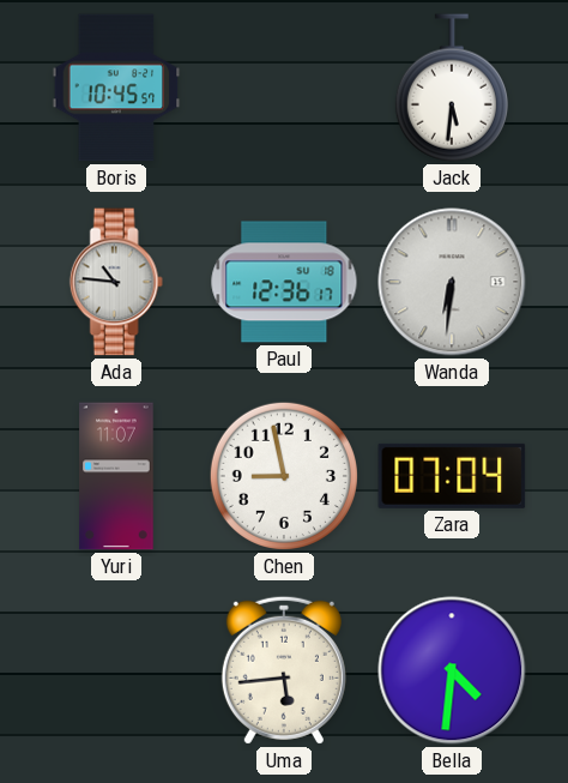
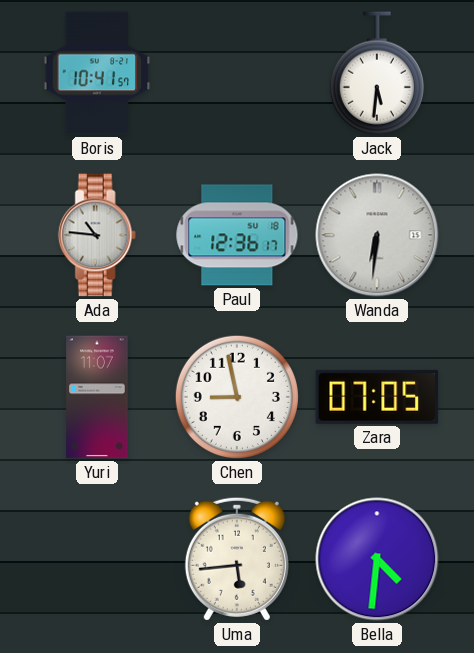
Boris: 10:45 -> 10:41 (97, 73)
Zara: 07:04 -> 07:05 (377, 397)
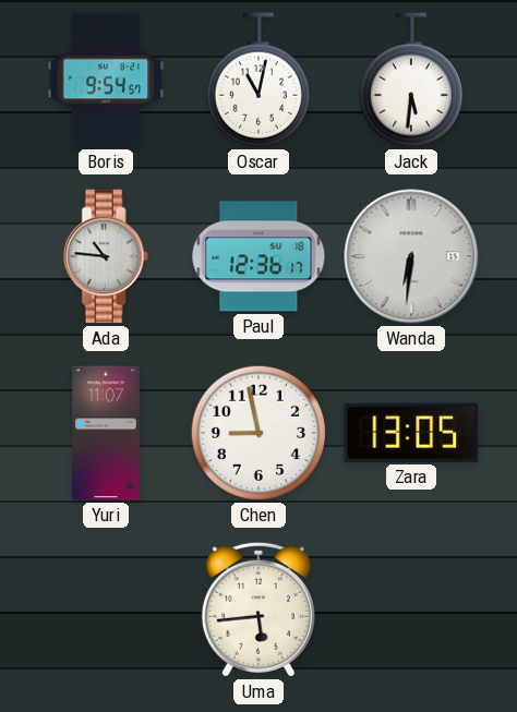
Boris: 10:41 -> 9:54 (106, 80)
Oscar: none -> 11:02 (258, 80)
Zara: 07:05 -> 13:05 (411, 433)
Bella: 4:31 -> none (377, 559)
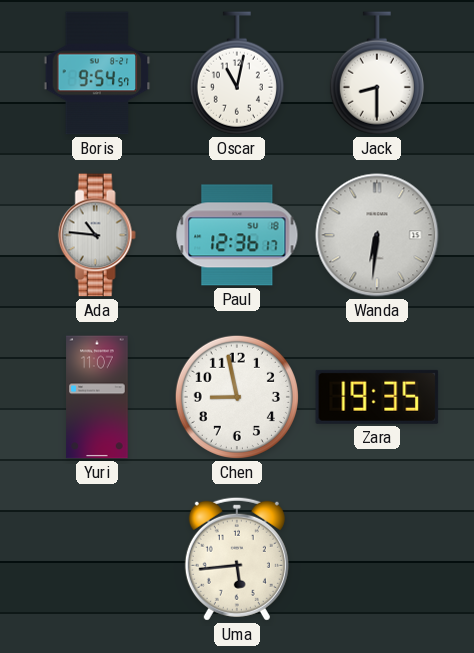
Jack: 5:31 -> 8:30 (377, 73)
Zara: 13:05 -> 19:35 (377, 397)
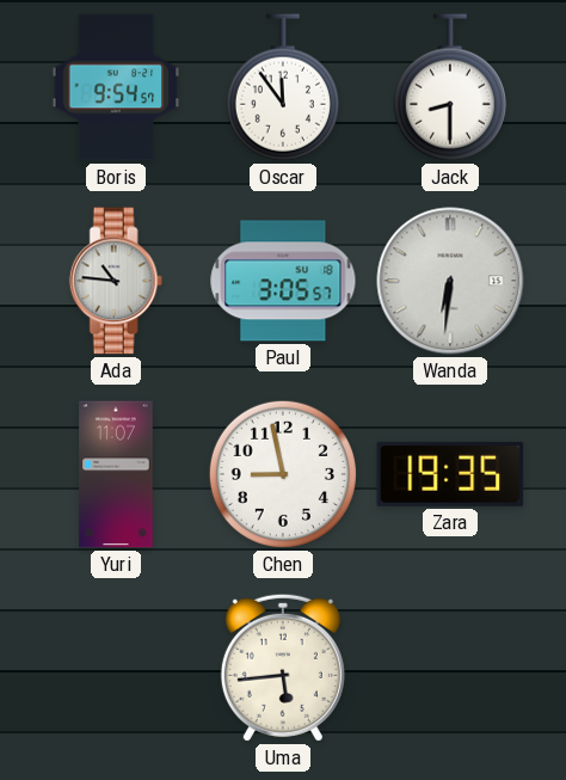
Oscar: 11:02 -> 11:54 (283, 87)
Paul: 12:36 -> 3:05 (283, 281)
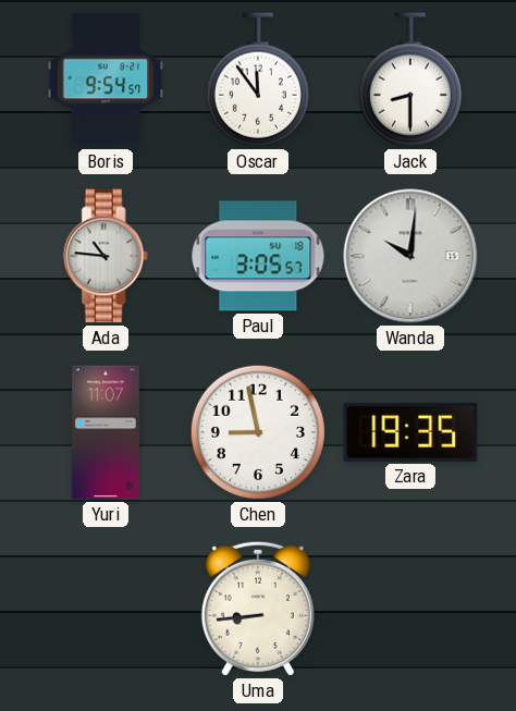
Wanda: 6:31 -> 10:01 (410, 256)
Uma: 5:44 -> 8:44 (258, 609)
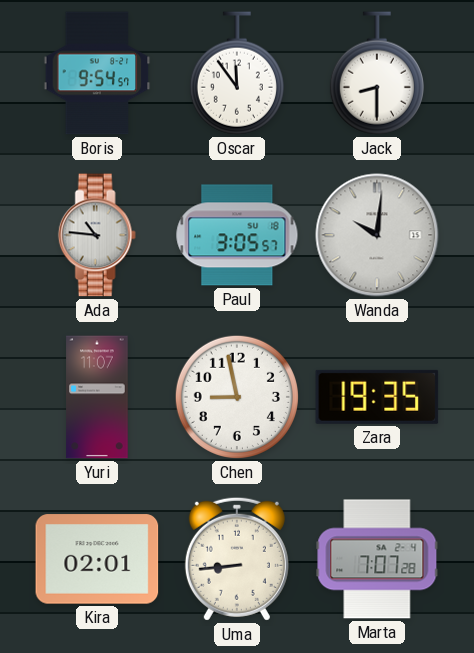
Kira: none -> 02:01 (97, 559)
Marta: none -> 7:07 (377, 559)
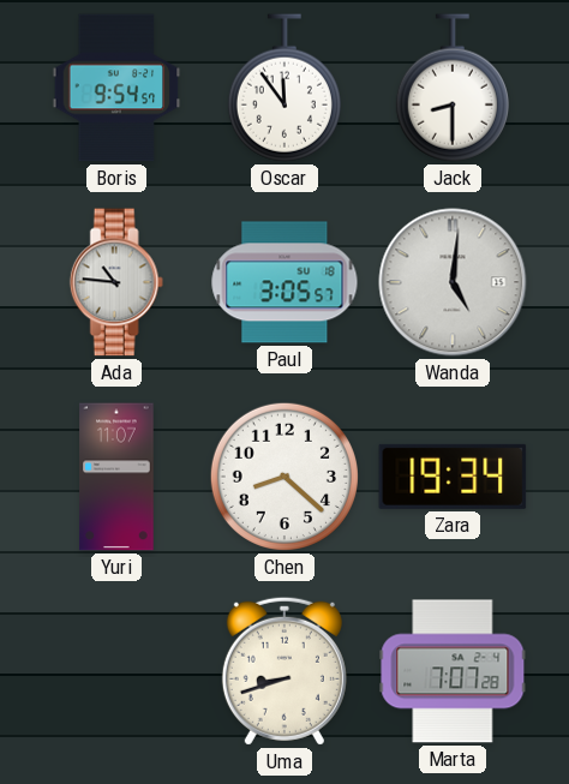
Wanda: 10:01 -> 5:01 (453, 282)
Chen: 8:58 -> 8:22 (284, 477)
Zara: 19:35 -> 19:34 (453, 477)
Kira: 02:01 -> none (97, 559)
Uma: 8:44 -> 8:42 (284, 671)
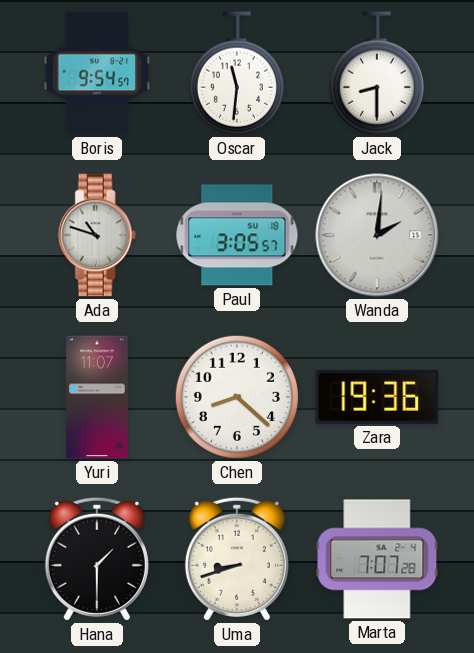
Oscar: 11:54 -> 11:31 (237, 73)
Ada: 10:46 -> 10:48 (97, 235)
Wanda: 5:01 -> 2:01 (377, 235)
Zara: 19:34 -> 19:36 (377, 397)
Hana: none -> 1:30 (97, 559)
